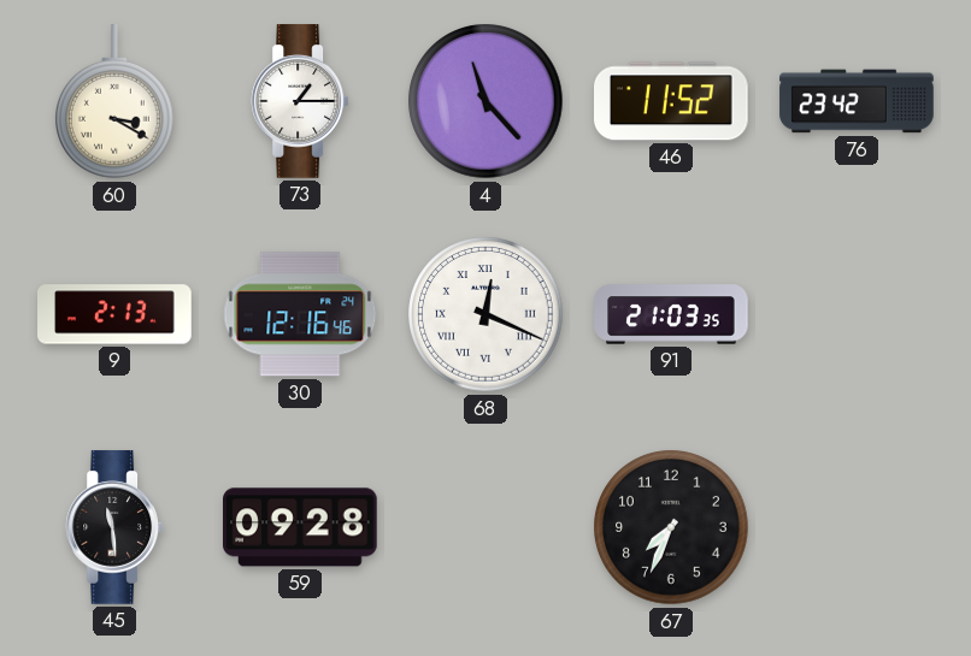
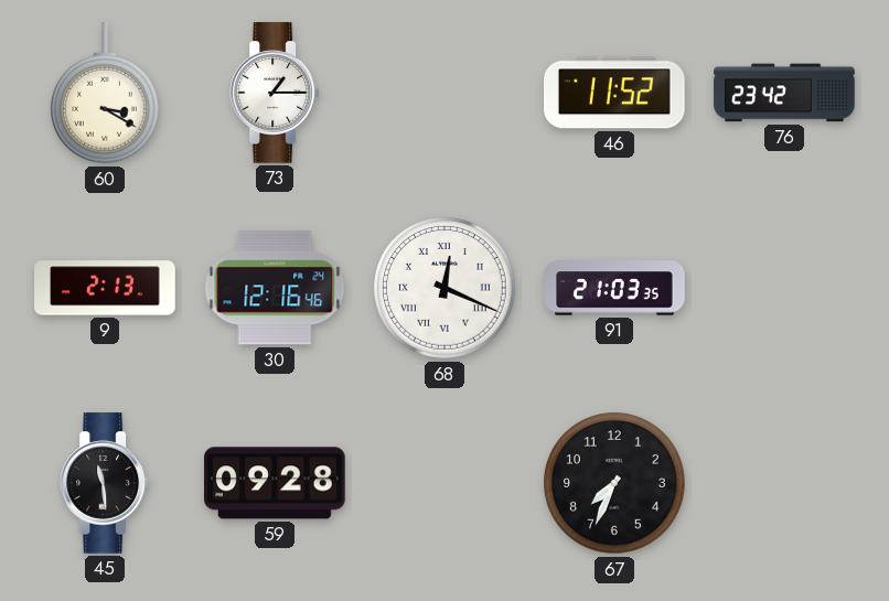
4: 11:23 -> none (485, 101)
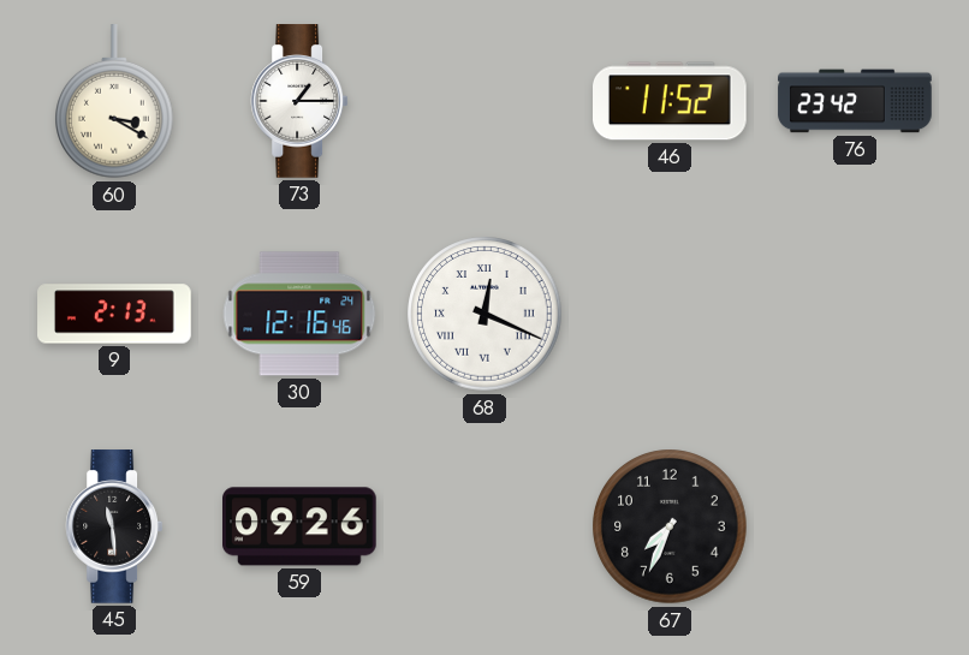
91: 21:03 -> none (614, 288)
59: 09:28 -> 09:26 (301, 526)
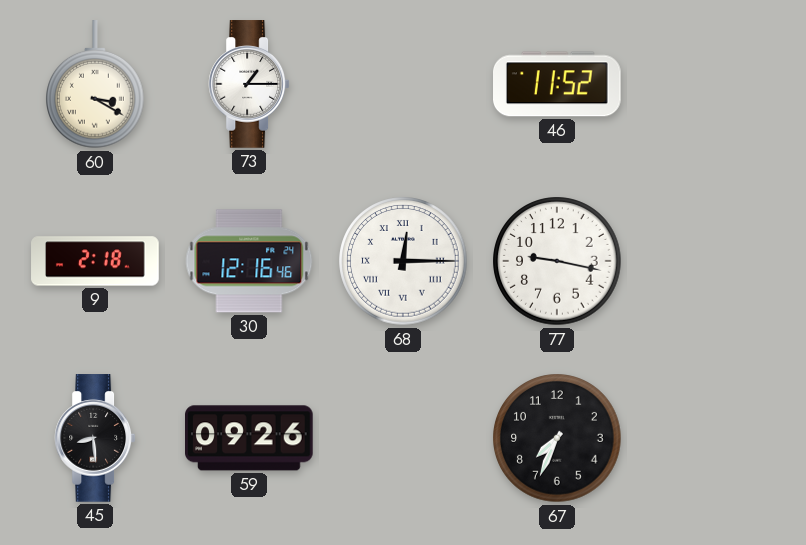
76: 23:42 -> none (855, 101)
9: 2:13 -> 2:18 (95, 261)
68: 12:19 -> 12:15 (403, 261)
77: none -> 9:17 (557, 261)
45: 11:29 -> 8:29 (95, 438)
